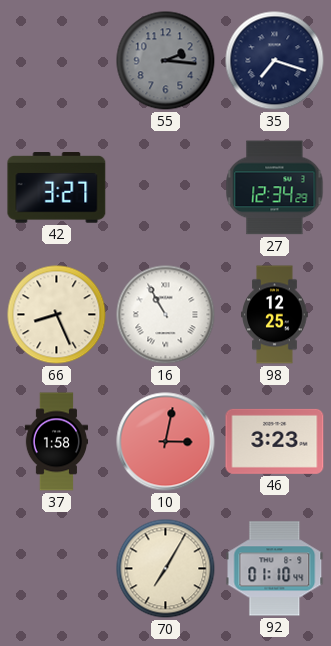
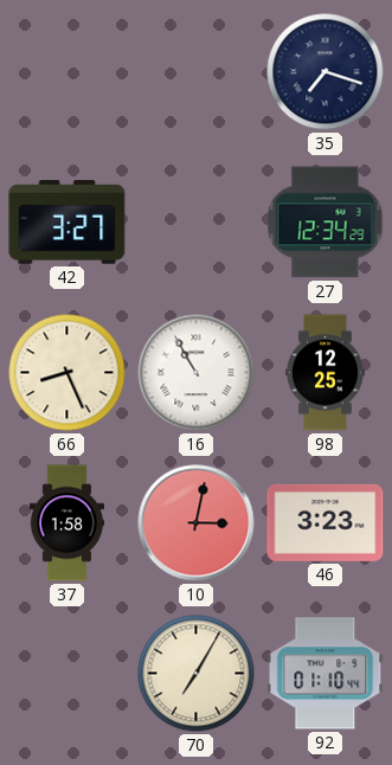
55: 2:16 -> none (166, 61)
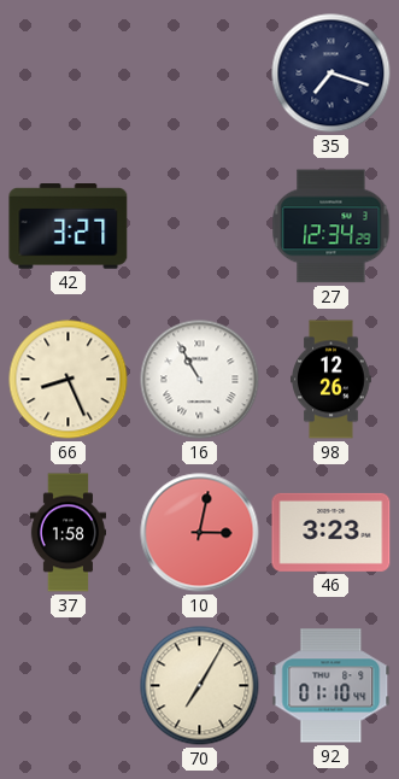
98: 12:25 -> 12:26 (331, 380)
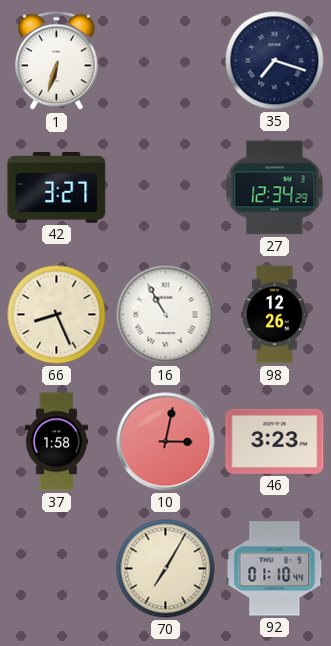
1: none -> 6:33 (57, 61)
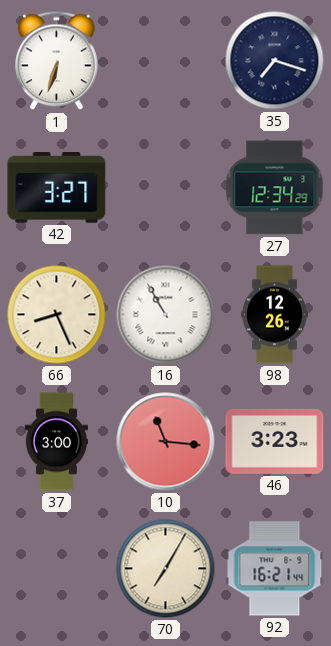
37: 1:58 -> 3:00 (56, 442)
10: 3:02 -> 11:16 (166, 442)
92: 01:10 -> 16:21 (275, 569)
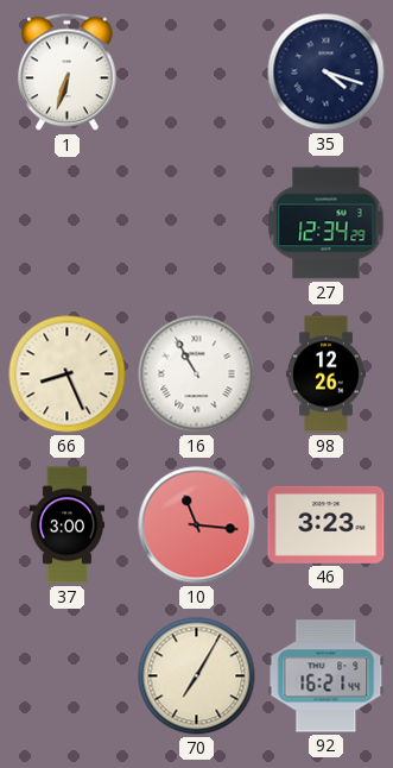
35: 7:18 -> 4:18 (327, 73)
42: 3:27 -> none (57, 188)
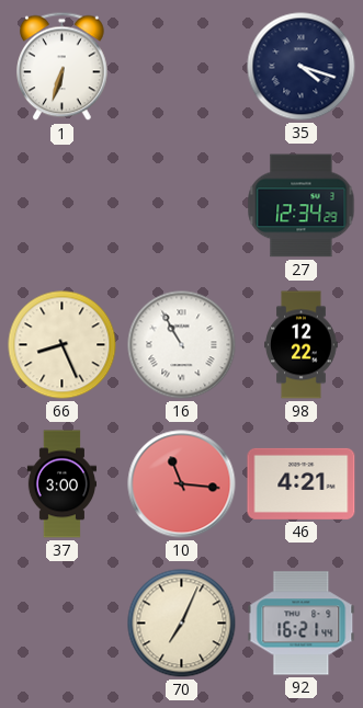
98: 12:26 -> 12:22 (302, 345)
46: 3:23 -> 4:21 (302, 483)
70: 7:05 -> 7:04 (182, 624)
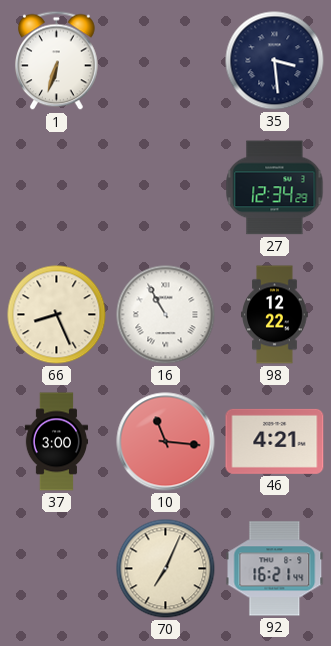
35: 4:18 -> 3:29 (275, 61)
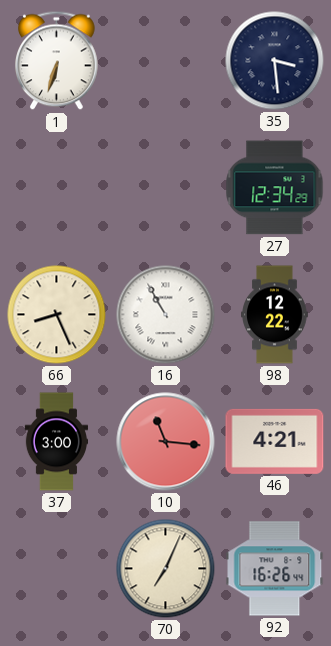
92: 16:21 -> 16:26 (275, 569)
